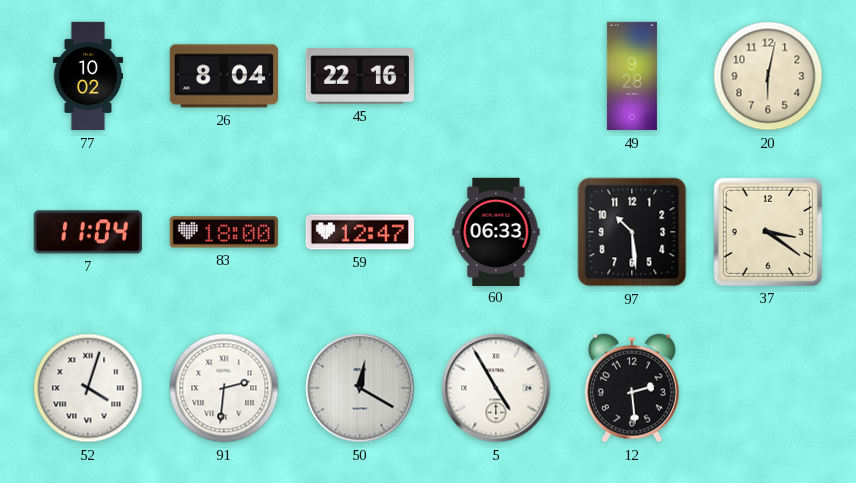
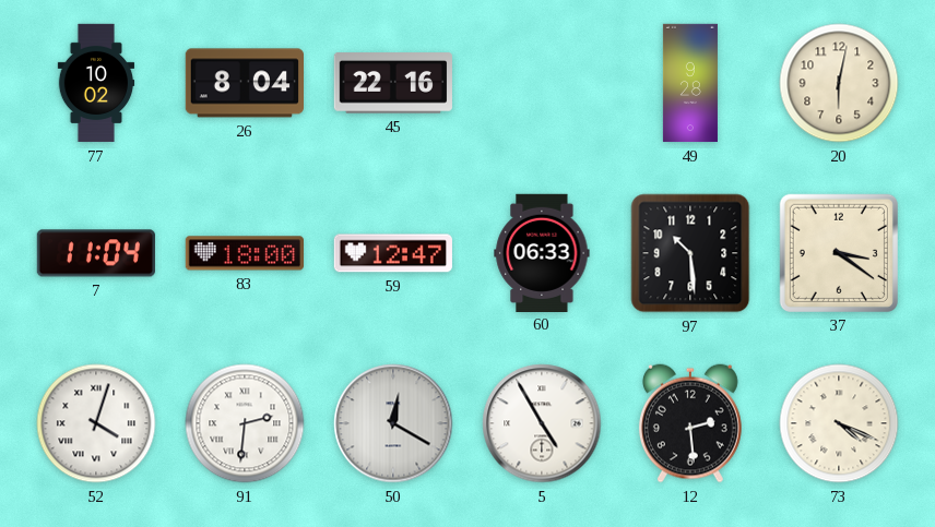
73: none -> 4:19 (839, 423)
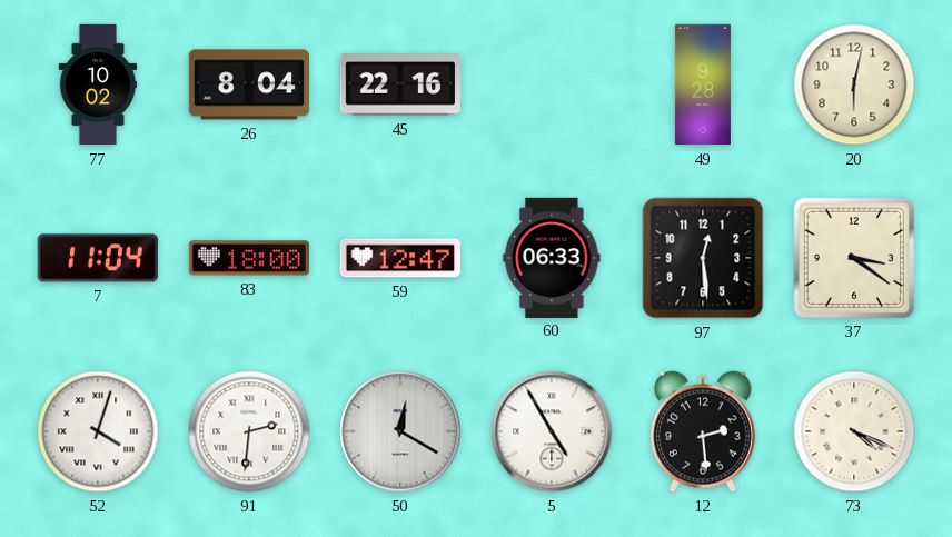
97: 10:29 -> 12:29 (703, 258)
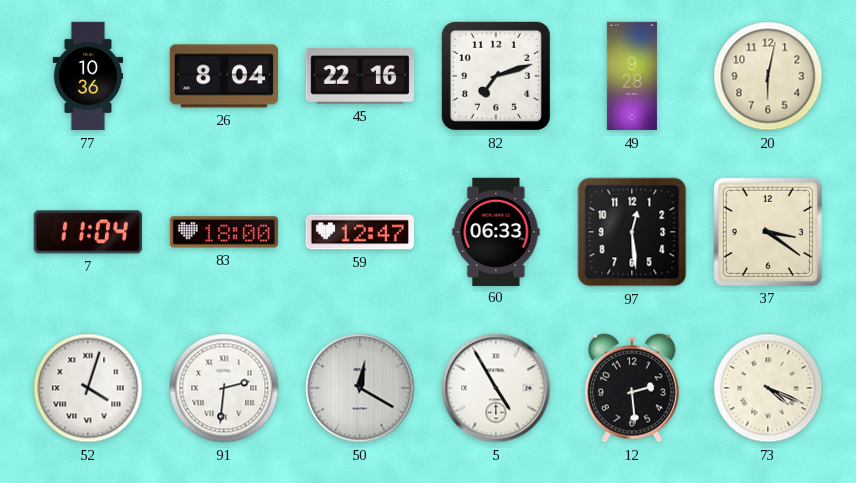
77: 10:02 -> 10:36 (88, 76)
82: none -> 7:12 (496, 76)
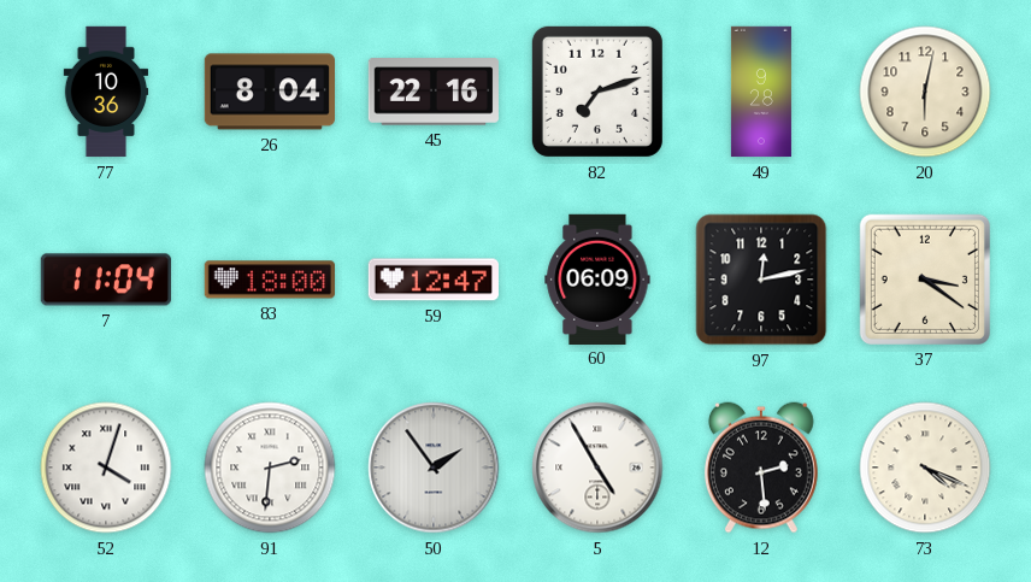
60: 06:33 -> 06:09 (597, 278)
97: 12:29 -> 12:13 (761, 280)
50: 12:20 -> 1:54 (434, 468)
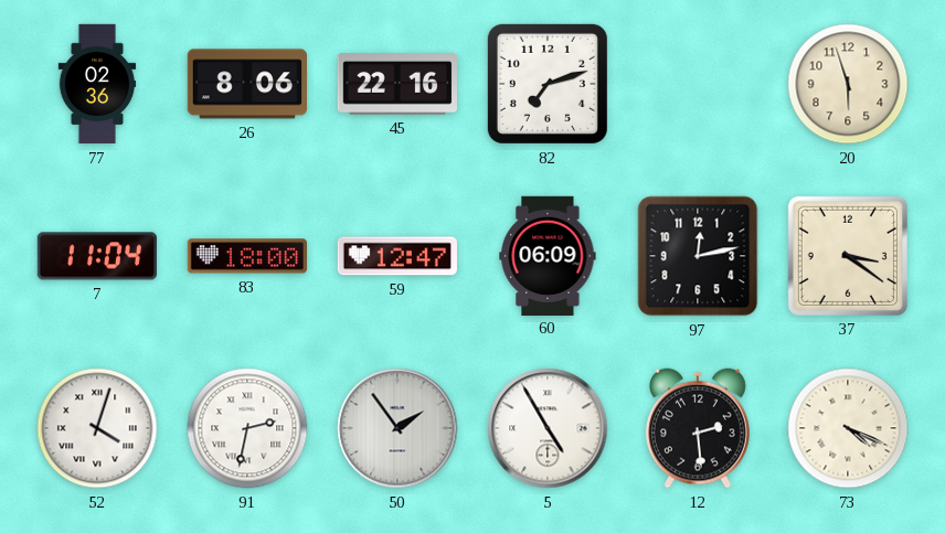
77: 10:36 -> 02:36 (97, 84)
26: 8:04 -> 8:06 (246, 84)
49: 9:28 -> none (761, 92)
20: 6:02 -> 5:57 (848, 84)
91: 2:31 -> 2:32 (247, 428)
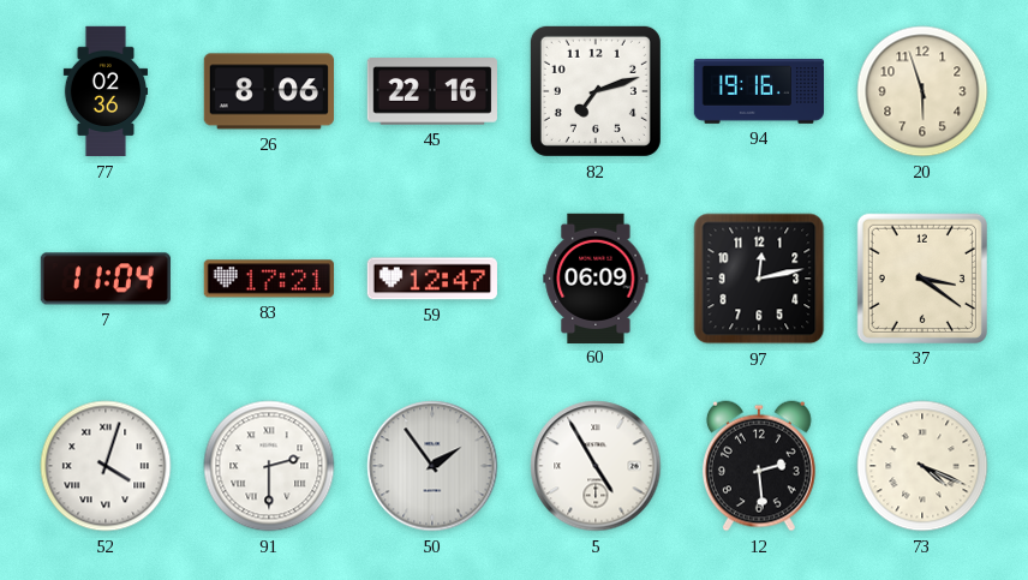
94: none -> 19:16 (758, 92)
83: 18:00 -> 17:21 (269, 279)
91: 2:32 -> 2:30 (269, 466)
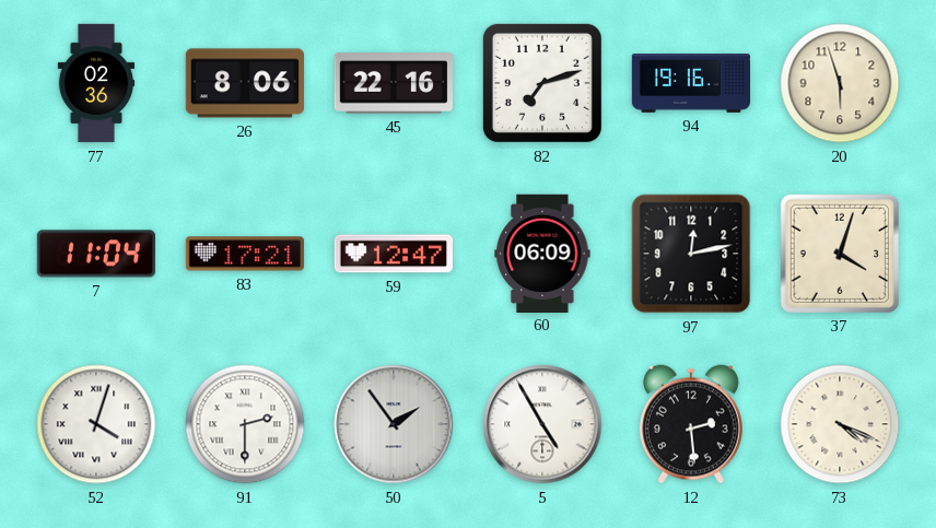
37: 3:21 -> 4:03 (840, 254)
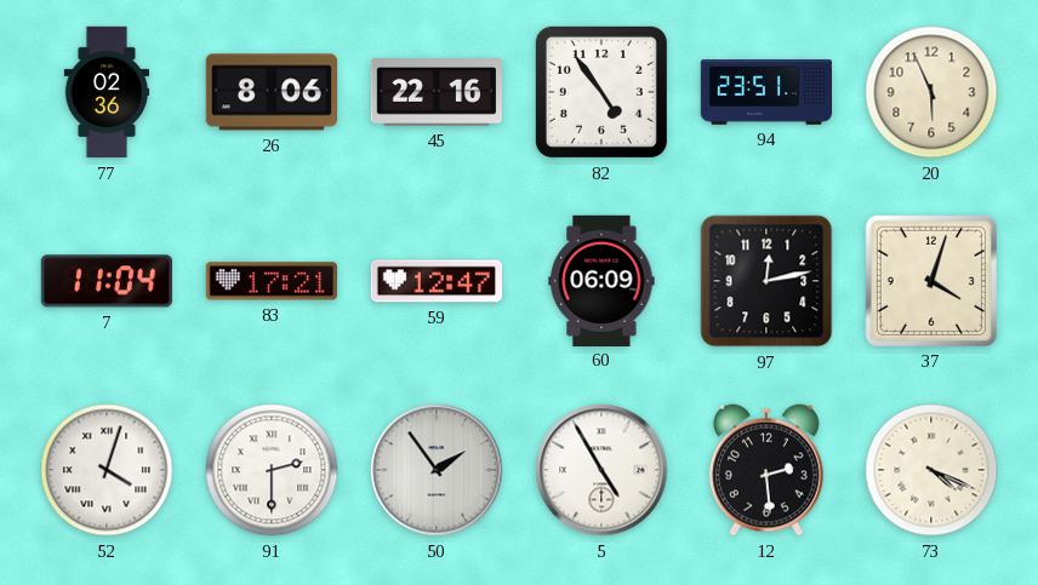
82: 7:12 -> 4:54 (601, 92)
94: 19:16 -> 23:51 (765, 93)
20: 5:57 -> 5:56 (931, 92)
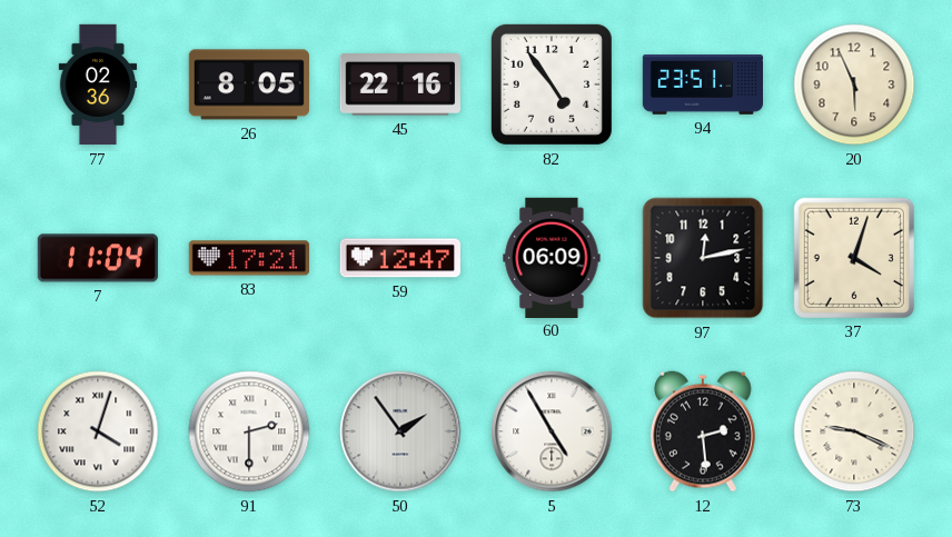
26: 8:06 -> 8:05 (248, 84)
73: 4:19 -> 9:19 (854, 431)
